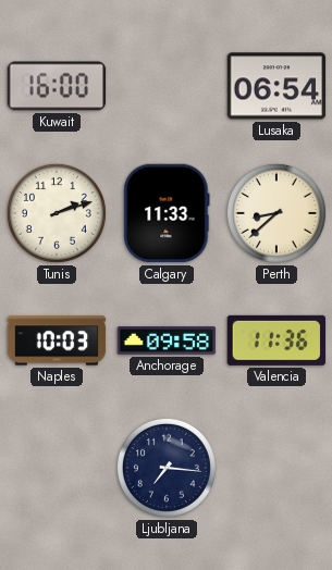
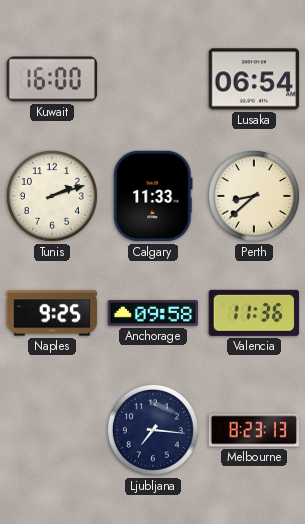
Naples: 10:03 -> 9:25 (52, 313)
Melbourne: none -> 8:23 (254, 430)
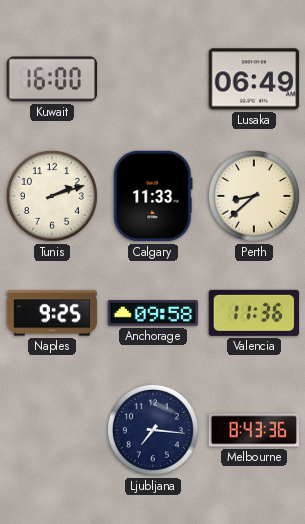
Lusaka: 06:54 -> 06:49 (254, 79)
Melbourne: 8:23 -> 8:43 (254, 430)
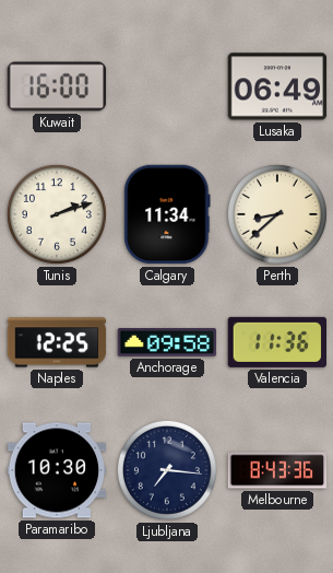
Calgary: 11:33 -> 11:34 (167, 214)
Naples: 9:25 -> 12:25 (57, 342)
Paramaribo: none -> 10:30 (57, 470)
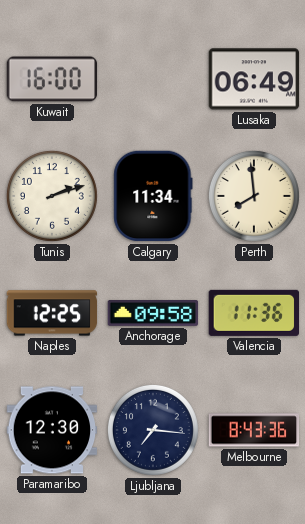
Perth: 8:38 -> 7:59 (254, 196)
Paramaribo: 10:30 -> 12:30 (52, 430)
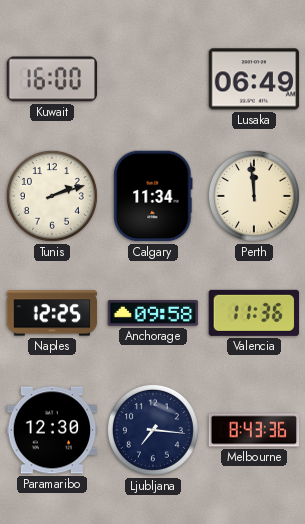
Perth: 7:59 -> 11:59 (254, 196)
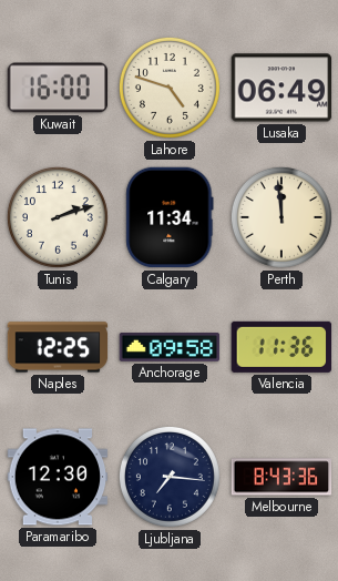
Lahore: none -> 4:48 (170, 88)
